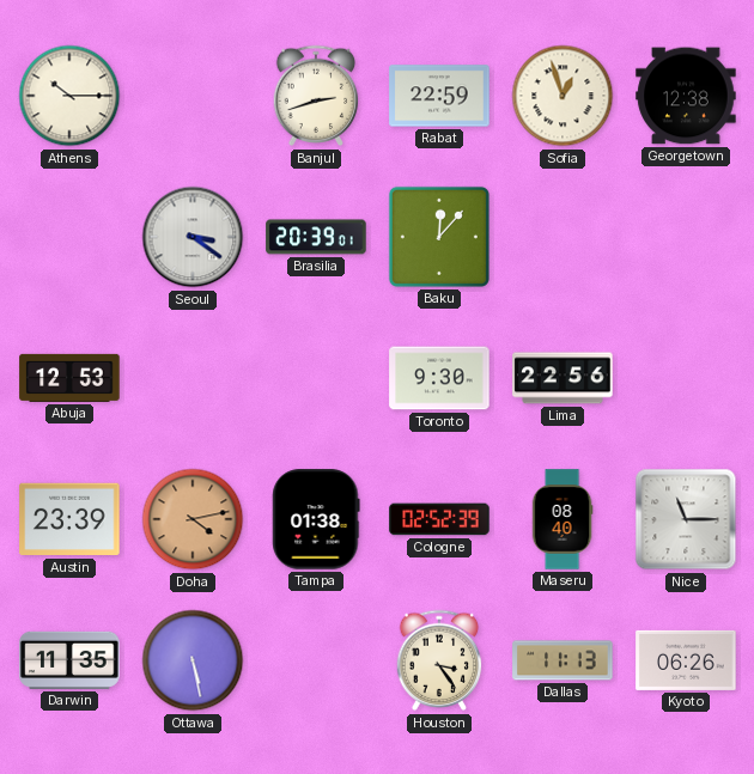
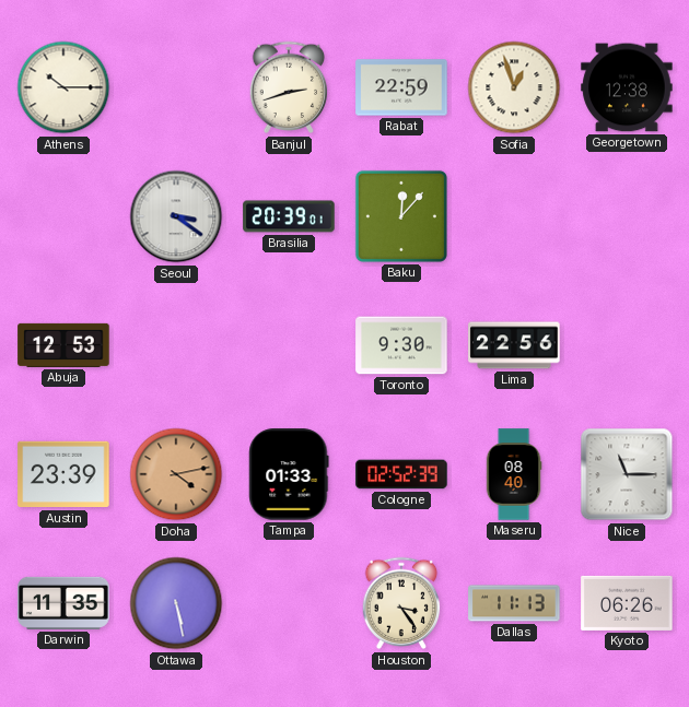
Tampa: 01:38 -> 01:33 (289, 474)
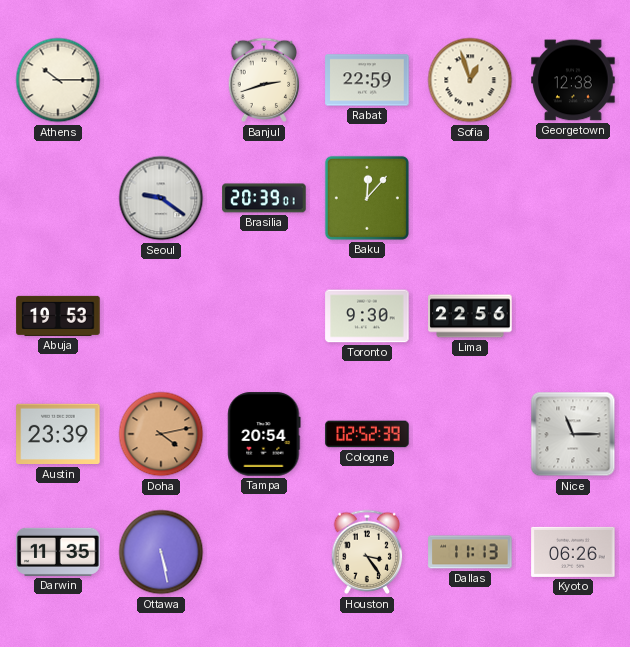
Seoul: 3:21 -> 9:21 (161, 198)
Abuja: 12:53 -> 19:53 (58, 316)
Tampa: 01:33 -> 20:54 (264, 434)
Maseru: 08:40 -> none (514, 474)
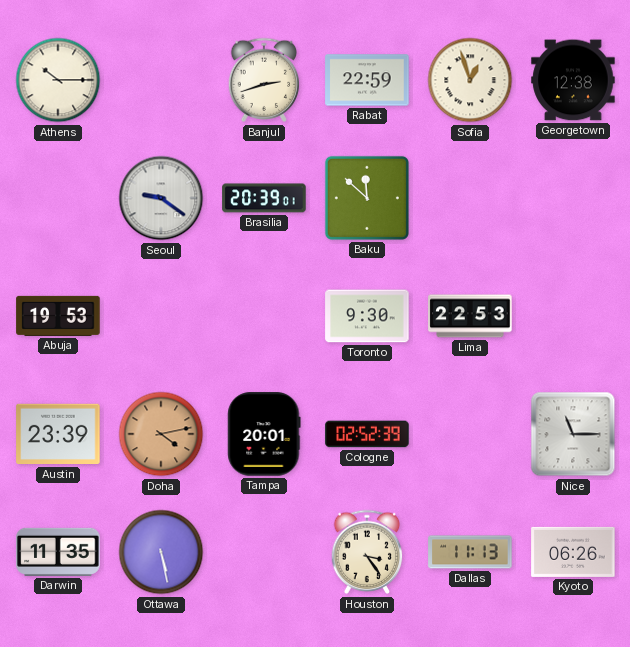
Baku: 12:07 -> 11:52 (367, 198)
Lima: 22:56 -> 22:53 (470, 316)
Tampa: 20:54 -> 20:01 (264, 434)
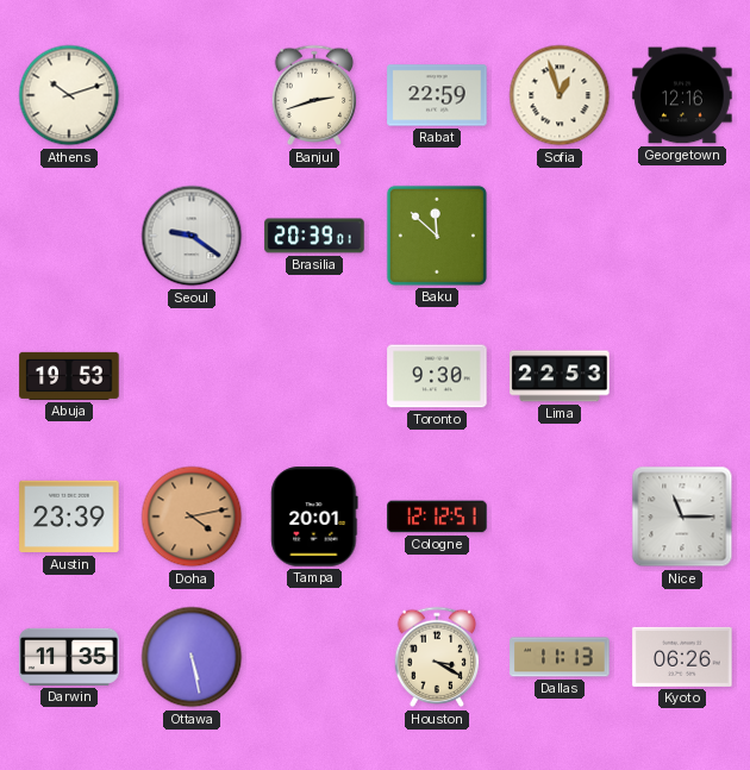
Athens: 10:15 -> 10:12 (69, 95)
Georgetown: 12:38 -> 12:16 (682, 95)
Cologne: 02:52 -> 12:12 (437, 517)
Houston: 3:24 -> 3:20 (437, 657)
